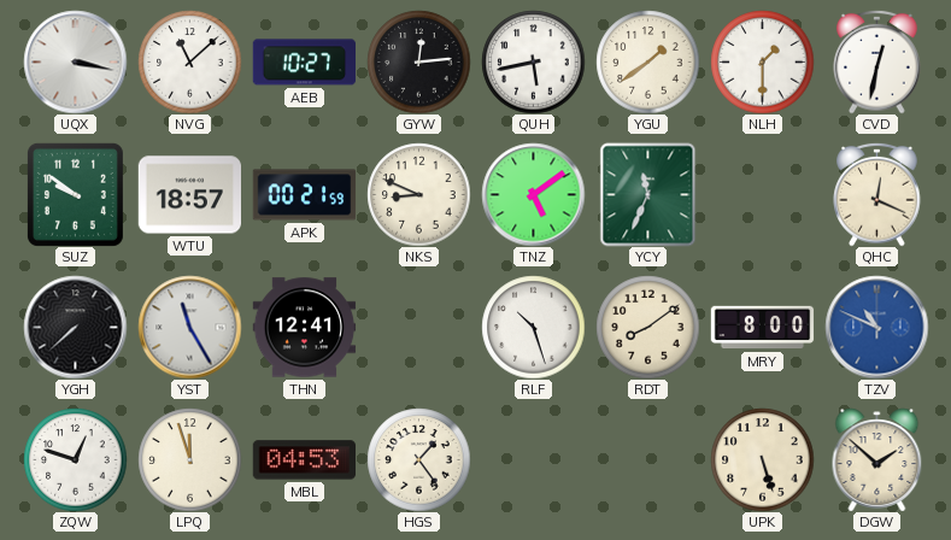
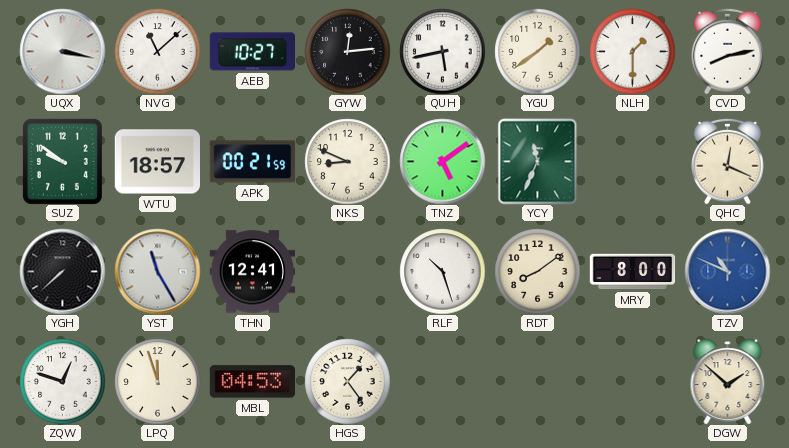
CVD: 12:32 -> 8:13 (728, 51)
UPK: 5:27 -> none (762, 459)
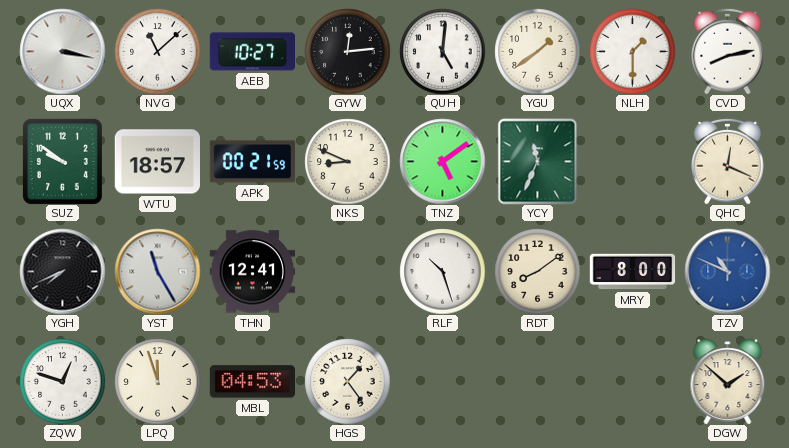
QUH: 5:43 -> 5:01 (442, 51)
YGH: 7:38 -> 7:41 (62, 271)
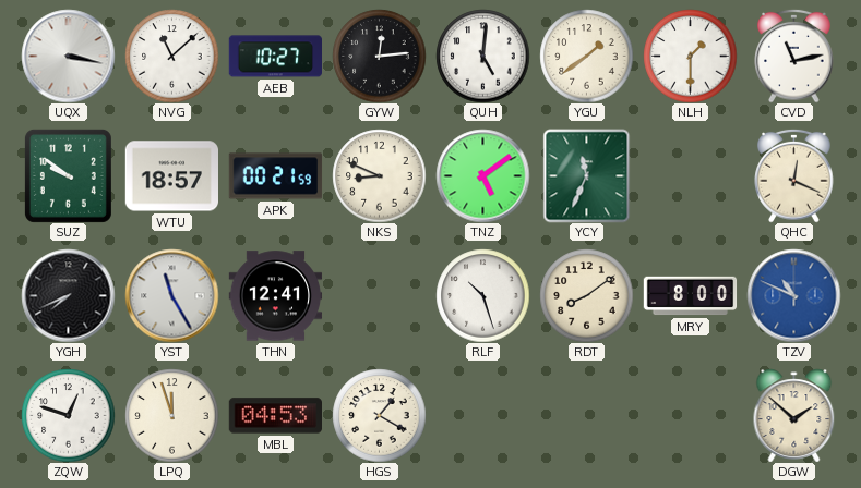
CVD: 8:13 -> 11:13 (794, 56)
HGS: 1:24 -> 1:20 (379, 415)
